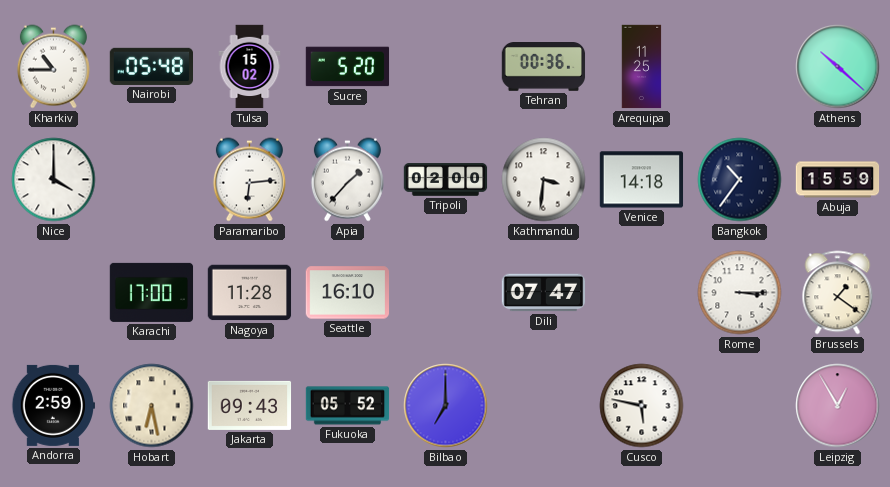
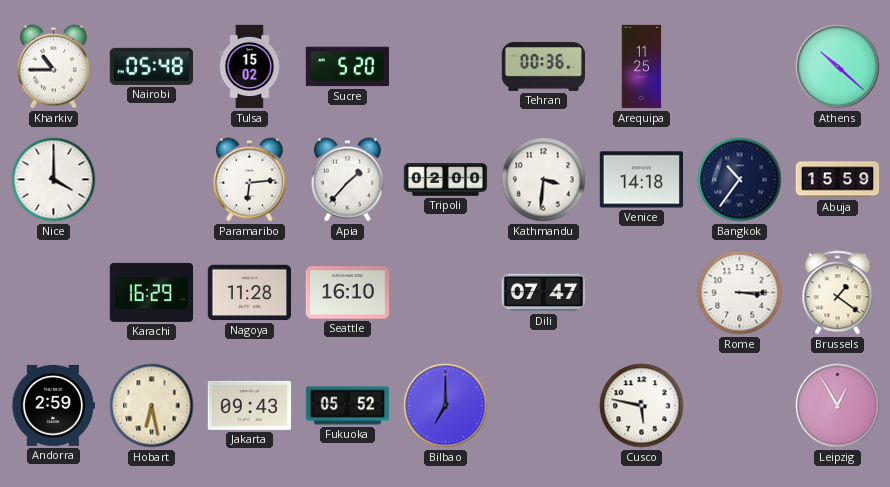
Karachi: 17:00 -> 16:29 (152, 292)
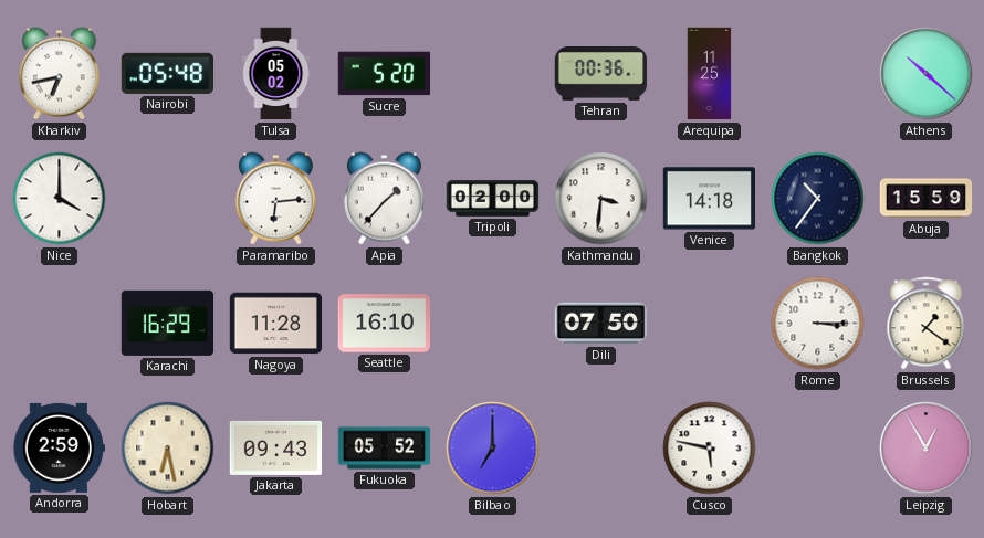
Kharkiv: 10:45 -> 6:43 (59, 74)
Tulsa: 15:02 -> 05:02 (276, 74)
Dili: 07:47 -> 07:50 (601, 324)
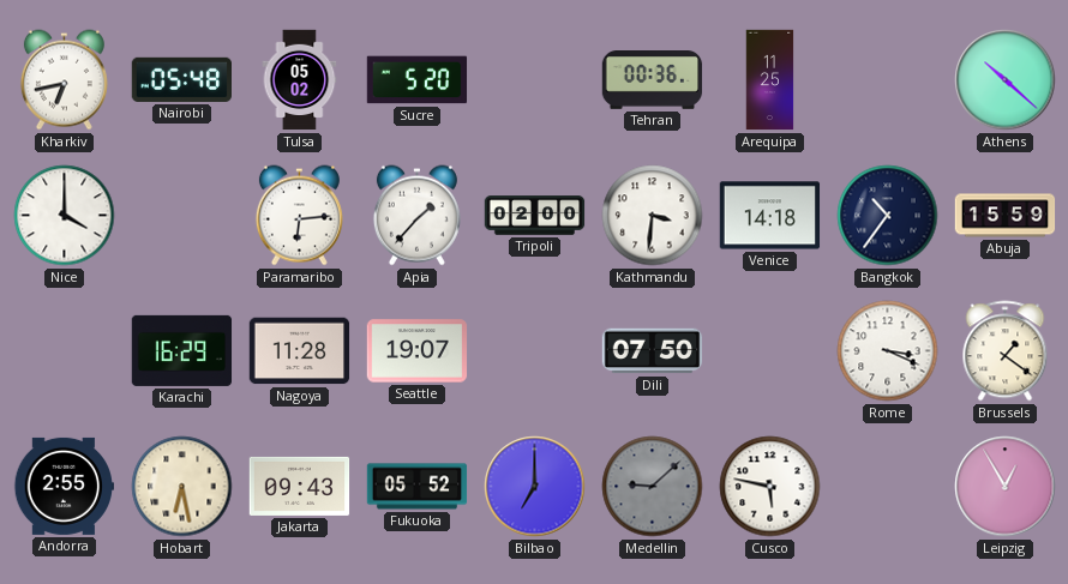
Seattle: 16:10 -> 19:07 (418, 351)
Rome: 3:15 -> 3:19 (888, 351)
Andorra: 2:59 -> 2:55 (64, 486)
Medellin: none -> 9:08 (653, 487)
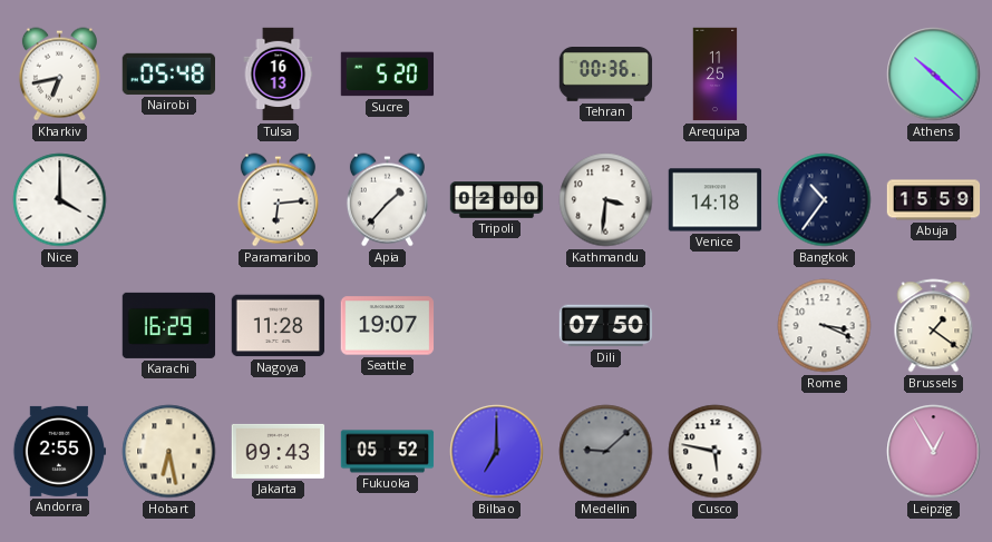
Tulsa: 05:02 -> 16:13 (279, 75)
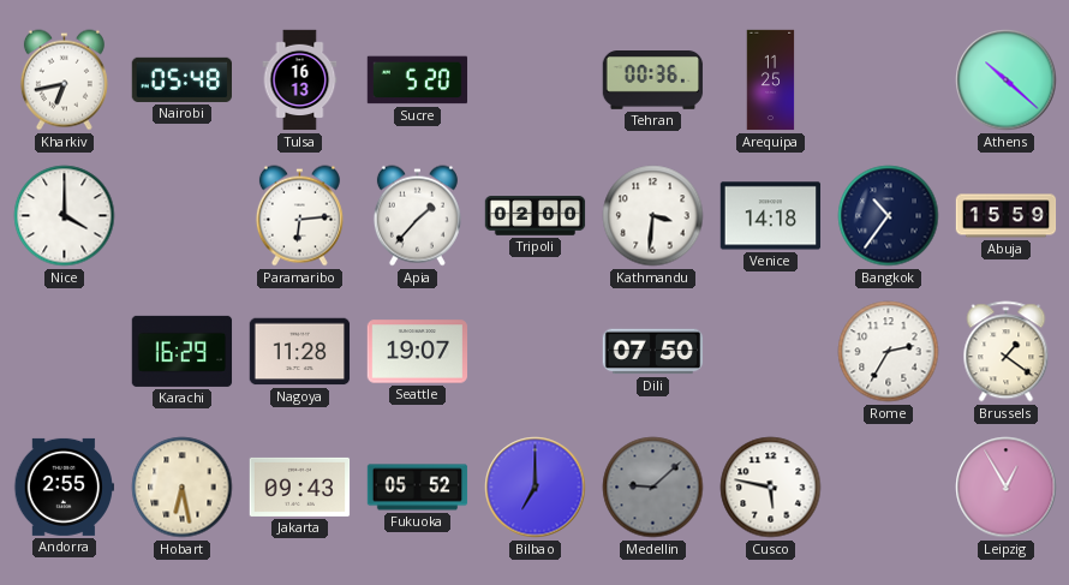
Rome: 3:19 -> 2:35 (889, 352)
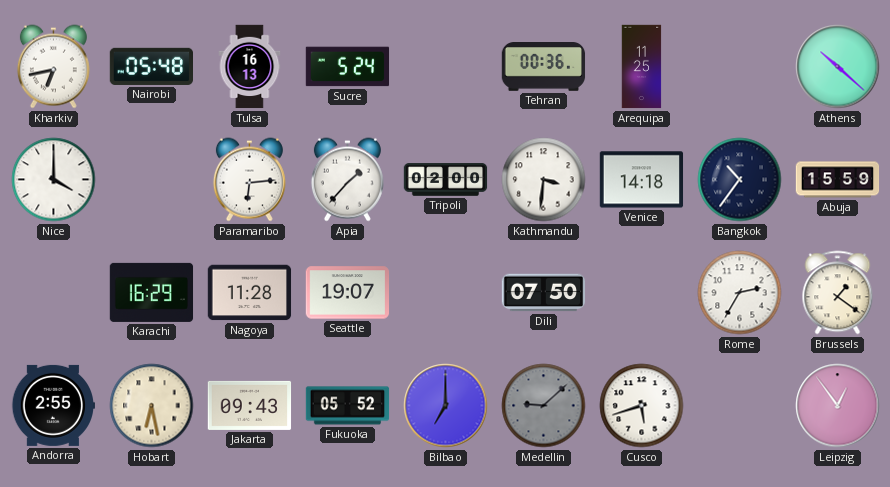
Sucre: 5:20 -> 5:24 (348, 67)
Cusco: 5:47 -> 5:42 (642, 406)
Leipzig: 12:55 -> 12:54 (838, 406)
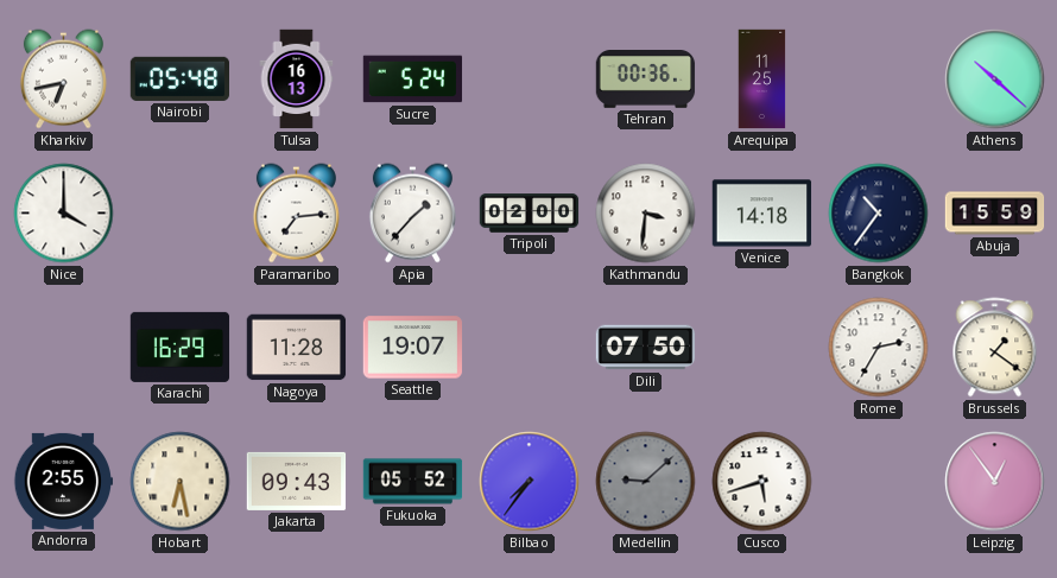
Paramaribo: 6:14 -> 7:14 (296, 214)
Bilbao: 7:00 -> 7:36 (530, 482)
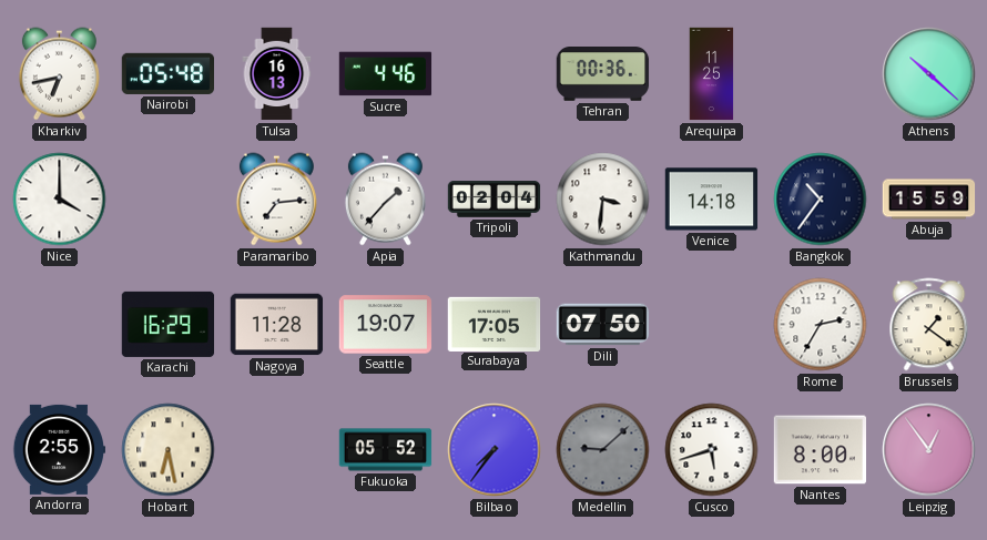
Sucre: 5:24 -> 4:46 (386, 74)
Tripoli: 02:00 -> 02:04 (495, 200)
Surabaya: none -> 17:05 (495, 324)
Jakarta: 09:43 -> none (297, 481)
Nantes: none -> 8:00 (820, 450)
